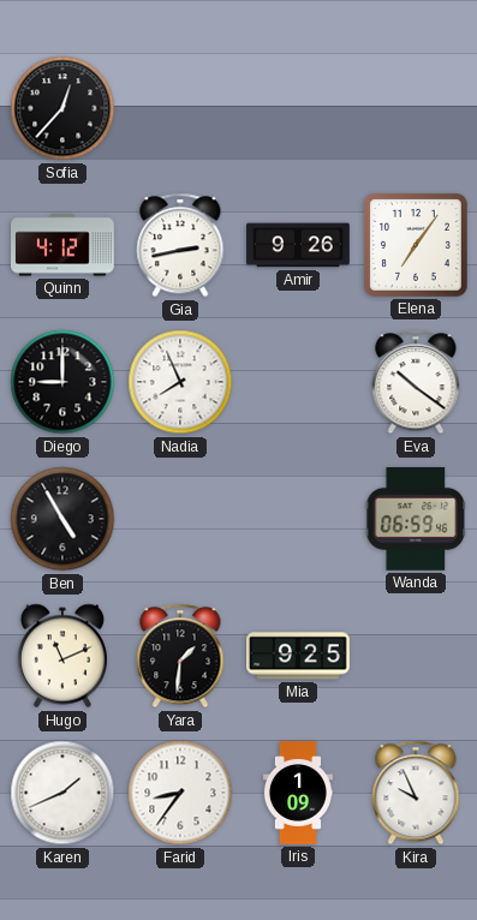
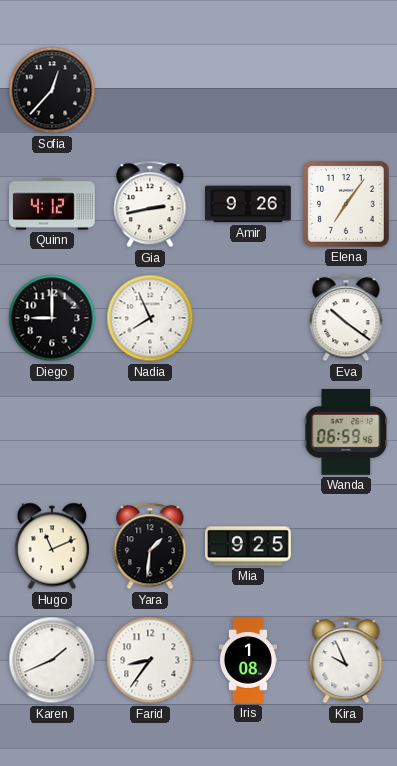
Ben: 4:55 -> none (62, 519)
Iris: 1:09 -> 1:08 (248, 660)
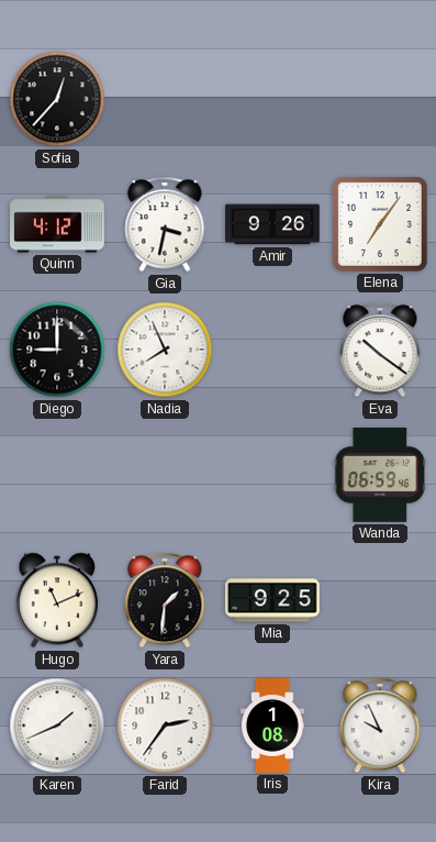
Gia: 2:43 -> 3:32 (165, 224)
Farid: 8:36 -> 2:36 (165, 725)
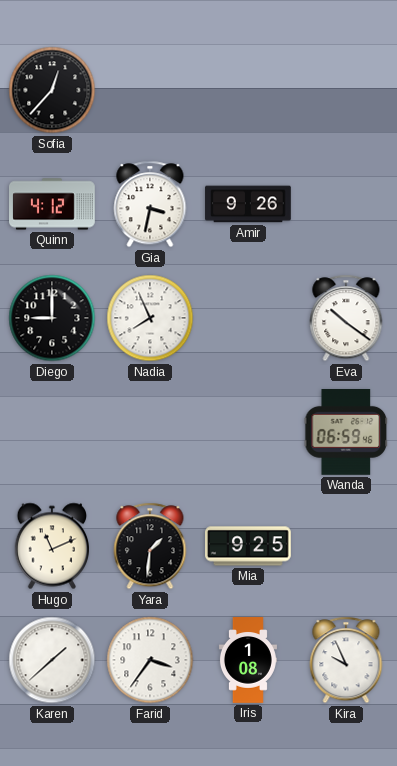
Elena: 7:06 -> none (380, 224)
Karen: 1:41 -> 1:38 (52, 660)
Farid: 2:36 -> 3:36 (150, 660)
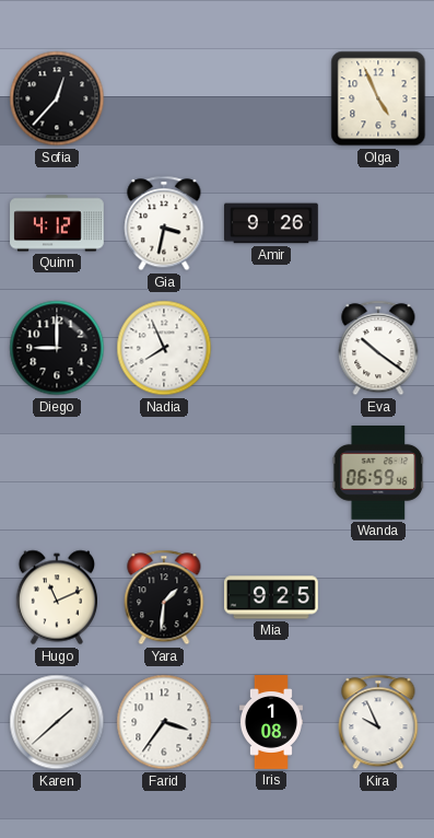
Olga: none -> 4:56 (378, 98)
